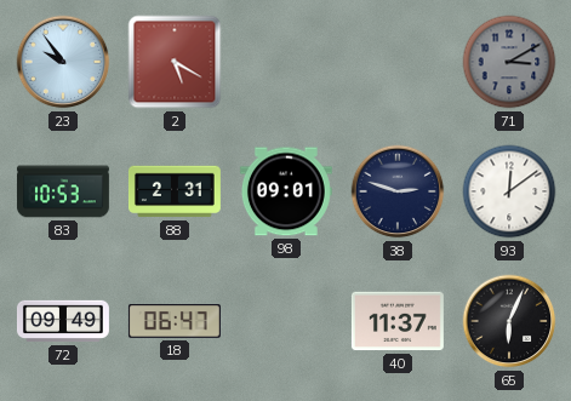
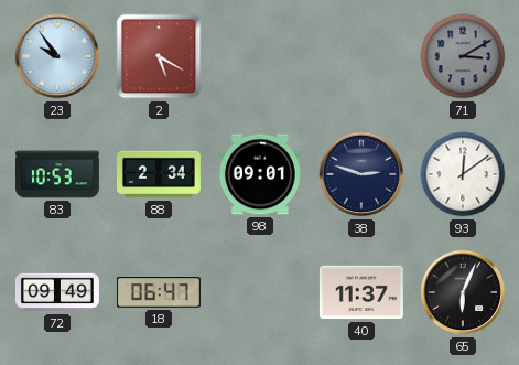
88: 2:31 -> 2:34 (159, 174)
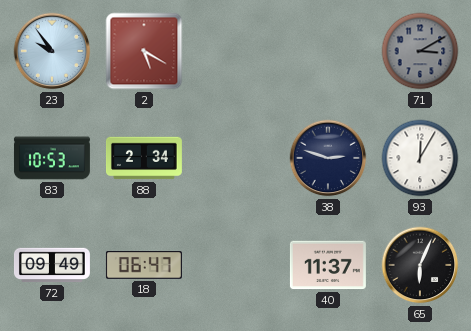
98: 09:01 -> none (260, 174)
93: 12:09 -> 12:05 (420, 158)
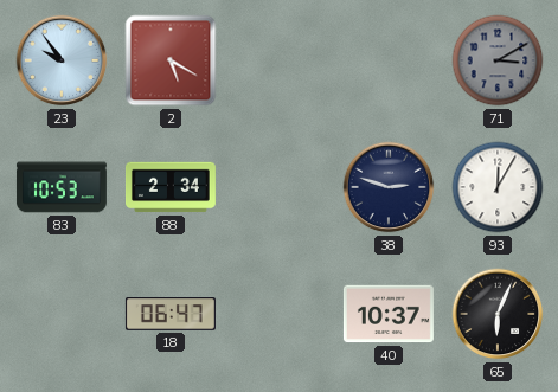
72: 09:49 -> none (52, 265)
40: 11:37 -> 10:37 (389, 314)
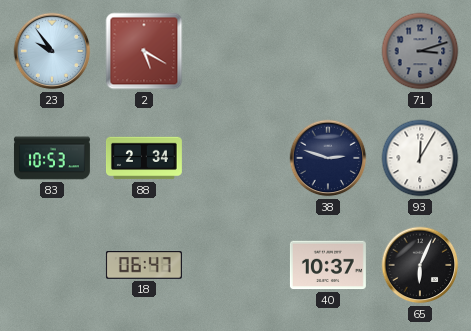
71: 3:10 -> 3:12 (420, 51)
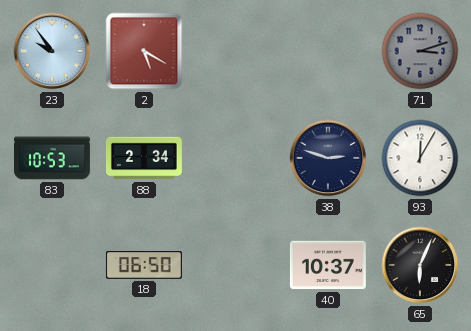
18: 06:47 -> 06:50 (144, 265)
